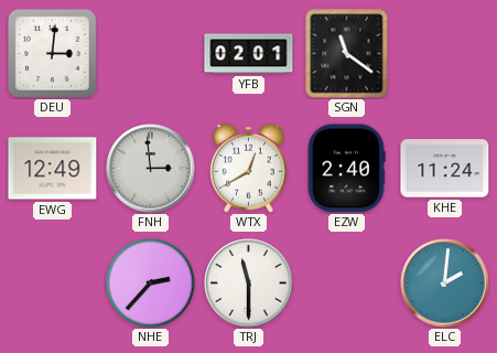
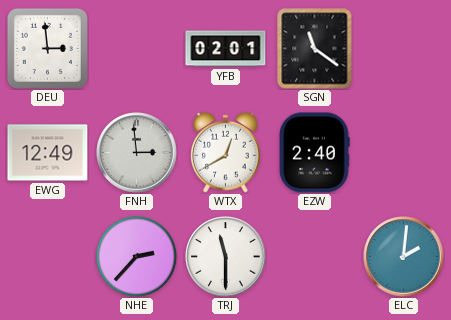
DEU: 3:01 -> 2:59 (47, 48)
KHE: 11:24 -> none (445, 169)
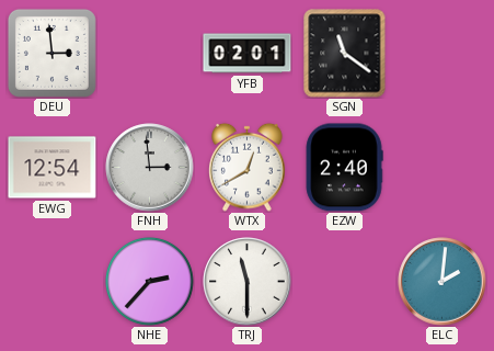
EWG: 12:49 -> 12:54 (53, 168)
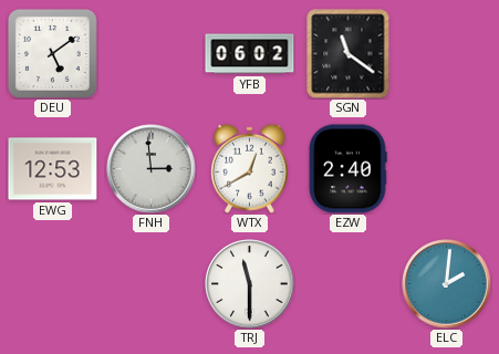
DEU: 2:59 -> 5:09 (52, 53)
YFB: 02:01 -> 06:02 (250, 54)
EWG: 12:54 -> 12:53 (53, 169)
NHE: 2:37 -> none (149, 281)
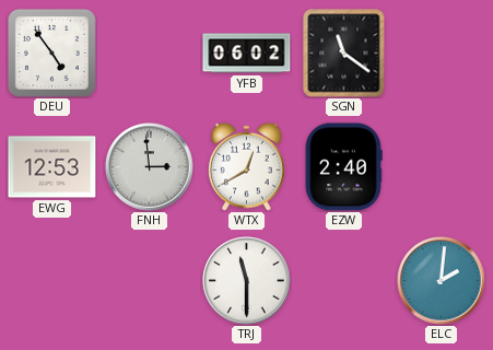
DEU: 5:09 -> 4:54 (51, 52)
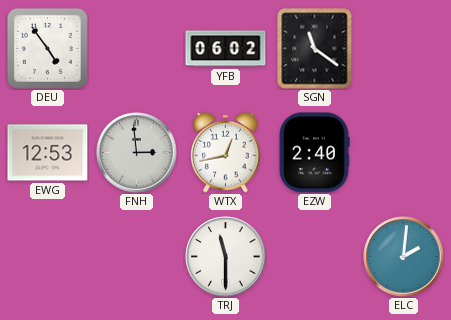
WTX: 12:40 -> 12:43 (226, 152)
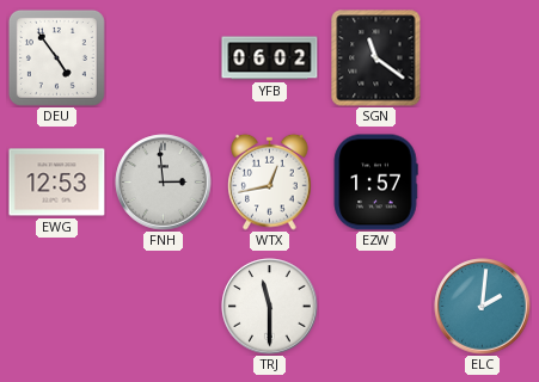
EZW: 2:40 -> 1:57 (375, 183)
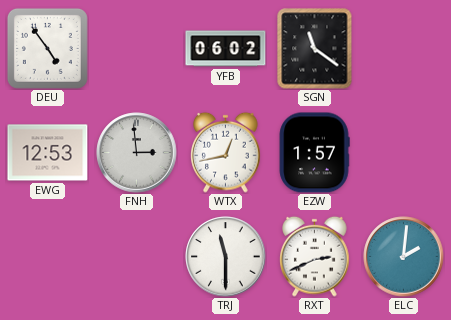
RXT: none -> 2:41 (315, 256)
